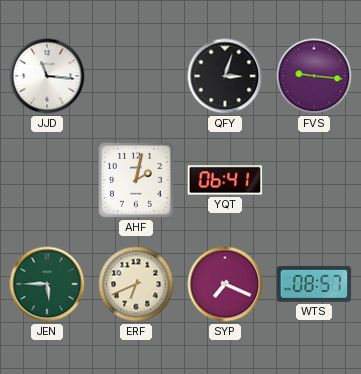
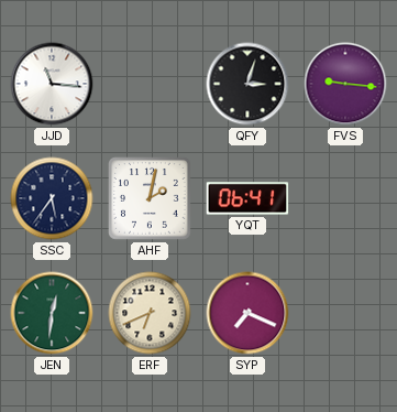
SSC: none -> 5:36 (52, 198)
JEN: 5:45 -> 12:31 (52, 313)
WTS: 08:57 -> none (314, 284)
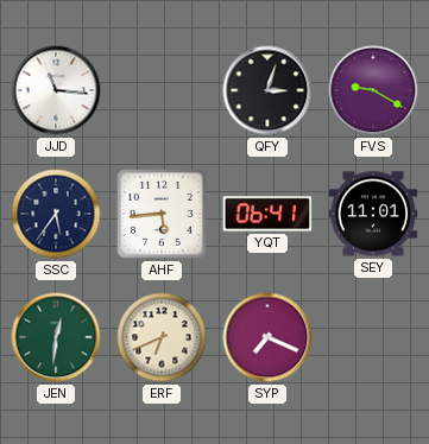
FVS: 9:16 -> 9:20 (373, 90)
AHF: 2:02 -> 5:44 (163, 215)
SEY: none -> 11:01 (373, 214)
